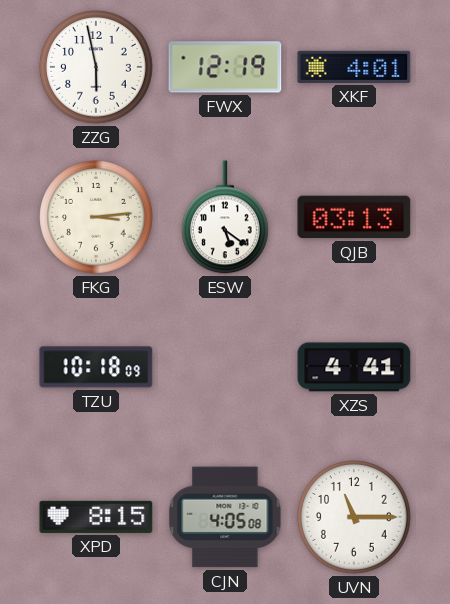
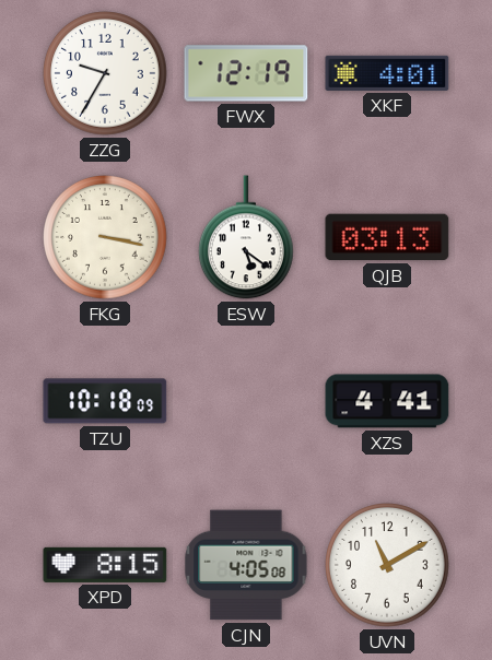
ZZG: 5:58 -> 9:35 (105, 73)
FKG: 3:14 -> 3:17 (105, 237)
UVN: 11:15 -> 11:10 (387, 565)
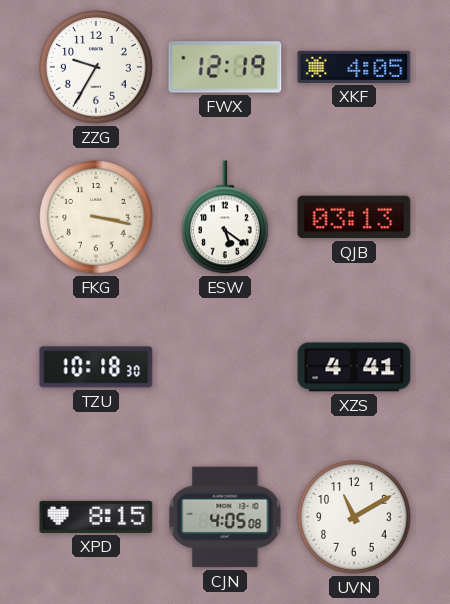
XKF: 4:01 -> 4:05 (354, 67)
TZU: 10:18:09 -> 10:18:30 (96, 367)
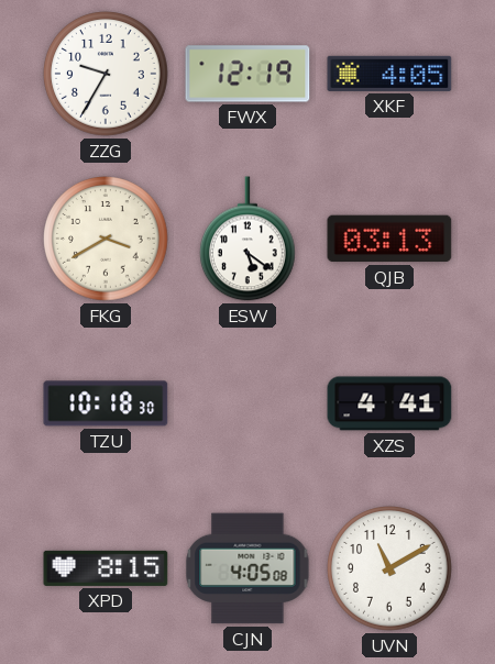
FKG: 3:17 -> 3:40 (106, 239)
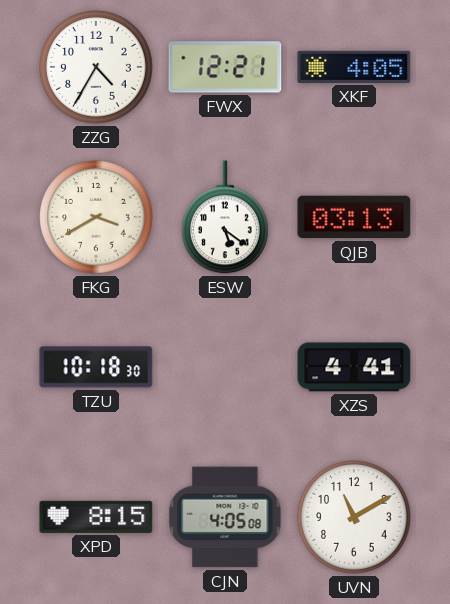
ZZG: 9:35 -> 4:35 (96, 67)
FWX: 12:19 -> 12:21 (225, 67)
